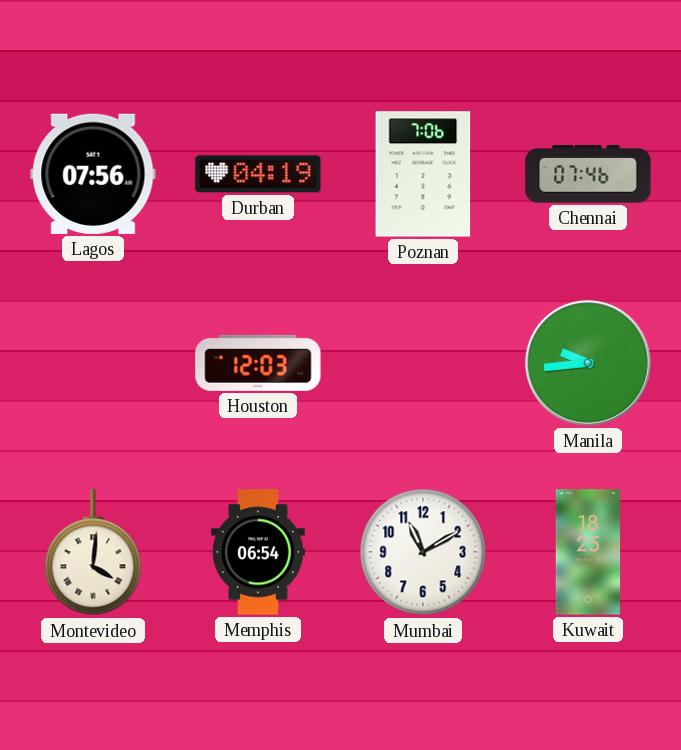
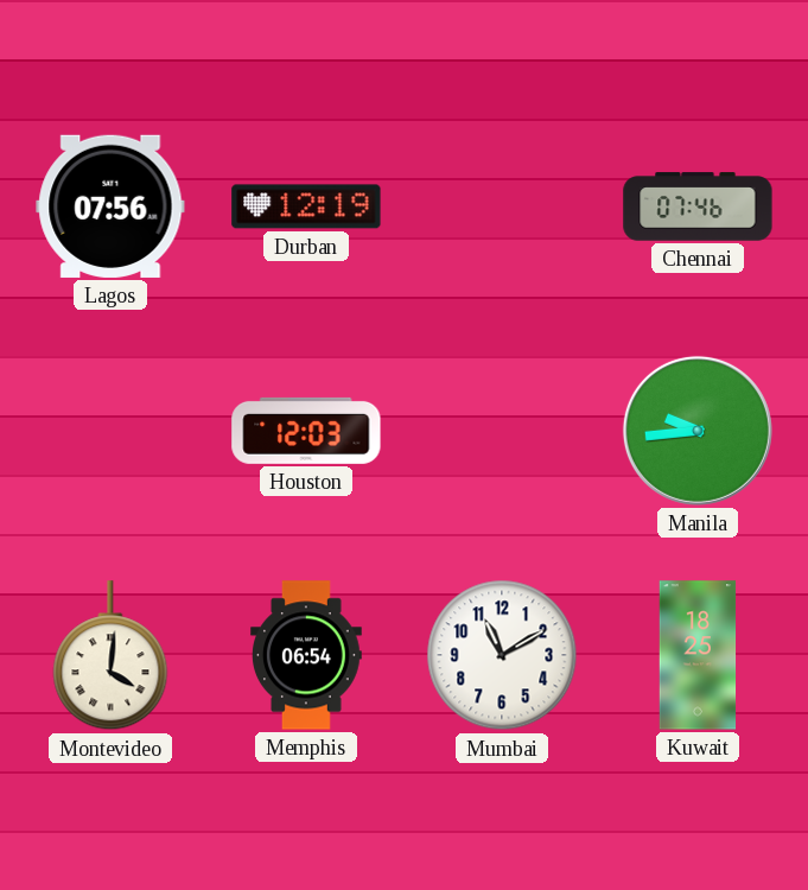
Durban: 04:19 -> 12:19 (306, 206)
Poznan: 7:06 -> none (423, 174)
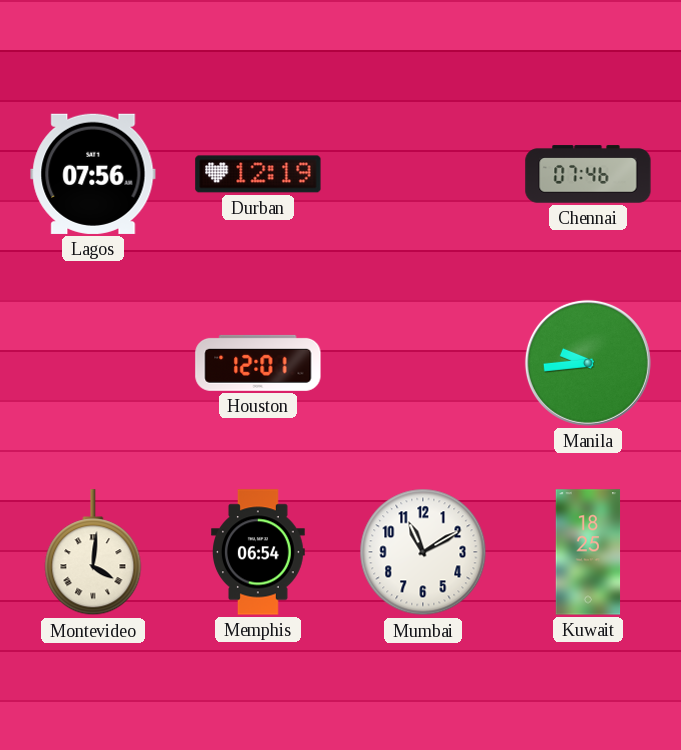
Houston: 12:03 -> 12:01 (258, 363)
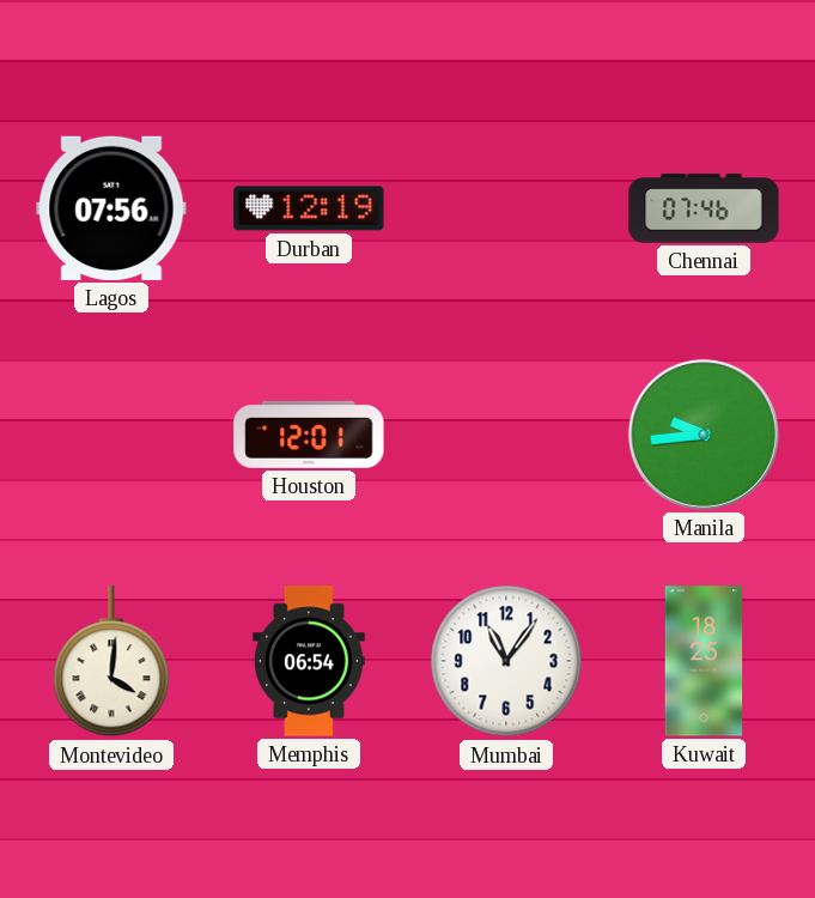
Mumbai: 11:10 -> 11:06 (506, 661)
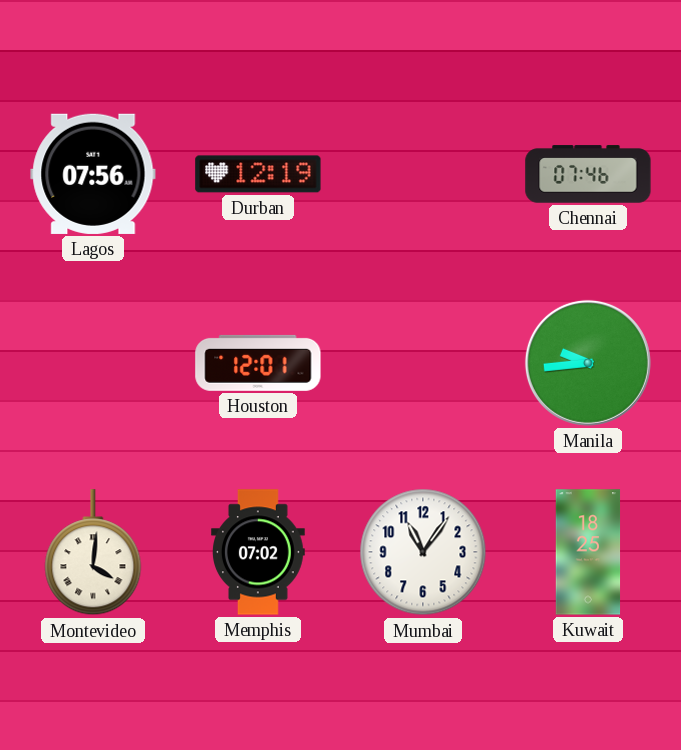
Memphis: 06:54 -> 07:02 (259, 552)
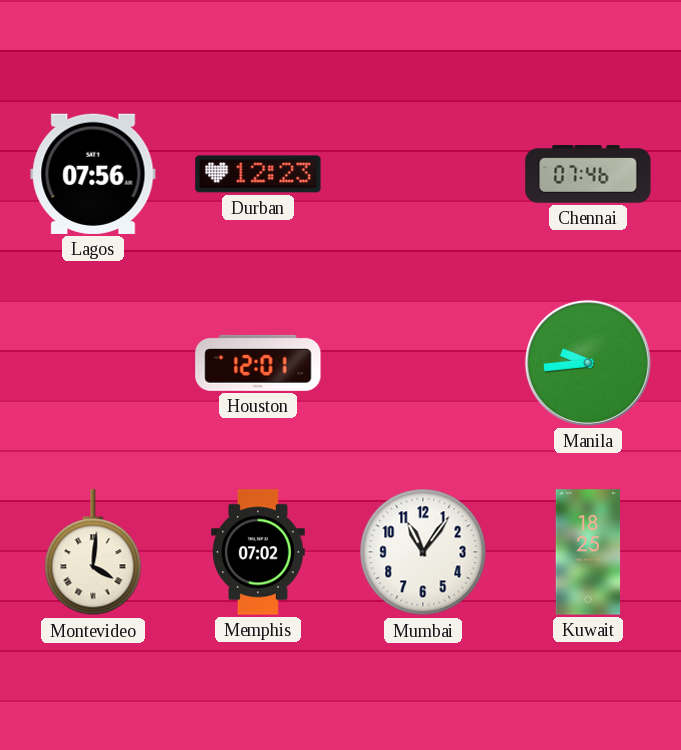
Durban: 12:19 -> 12:23 (258, 174)
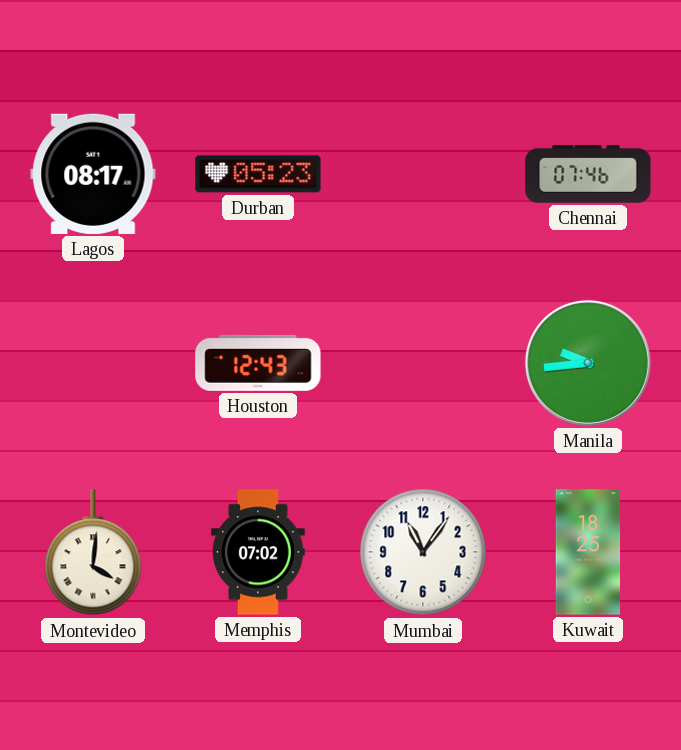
Lagos: 07:56 -> 08:17 (93, 174)
Durban: 12:23 -> 05:23 (258, 174)
Houston: 12:01 -> 12:43 (258, 363)
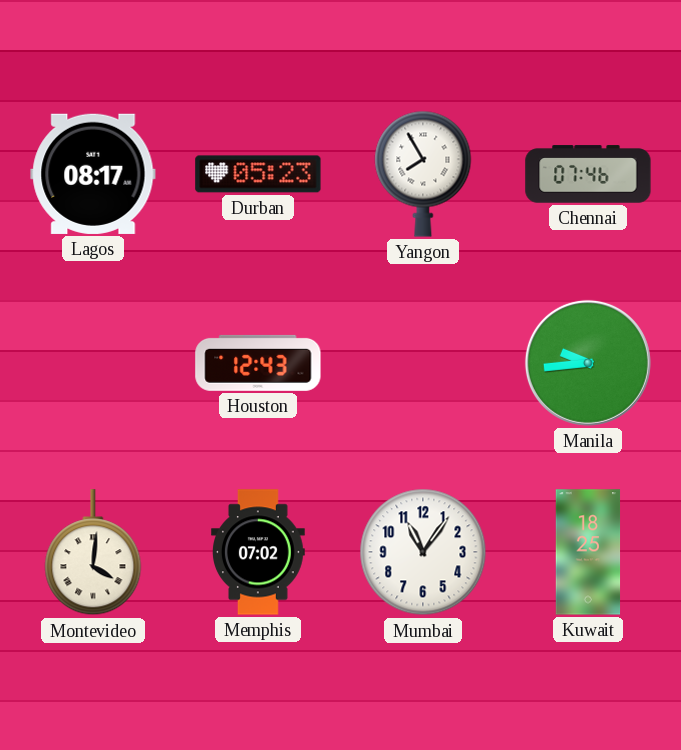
Yangon: none -> 7:55 (423, 174)
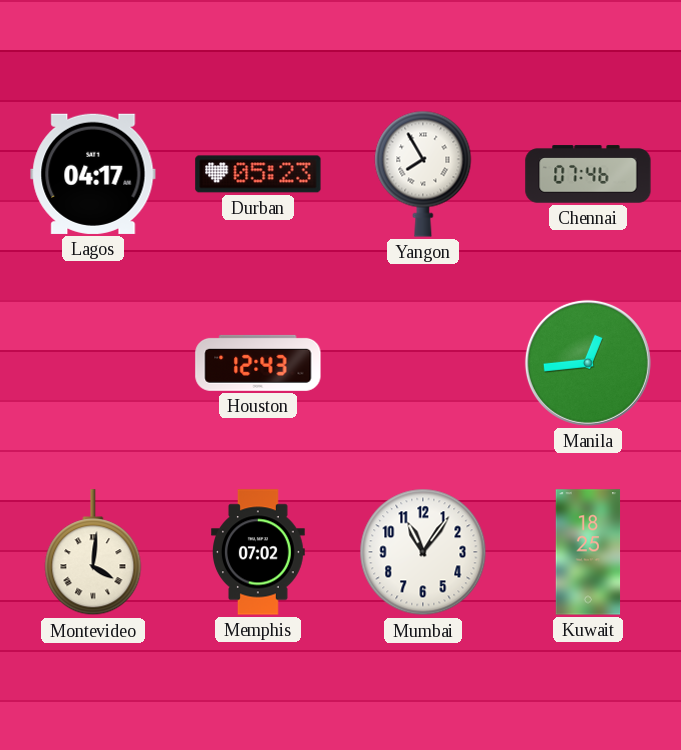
Lagos: 08:17 -> 04:17 (93, 174)
Manila: 9:44 -> 12:44 (588, 363)
